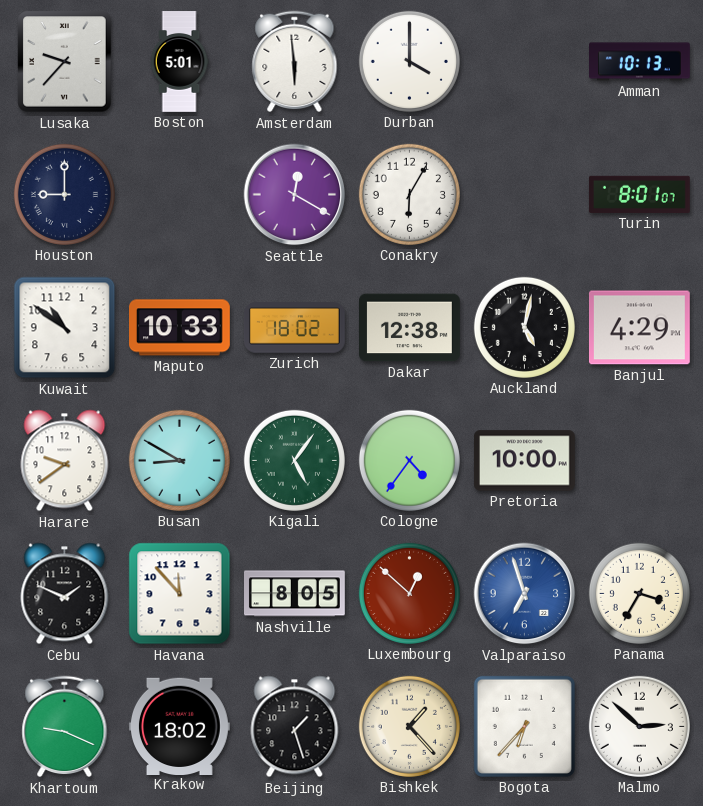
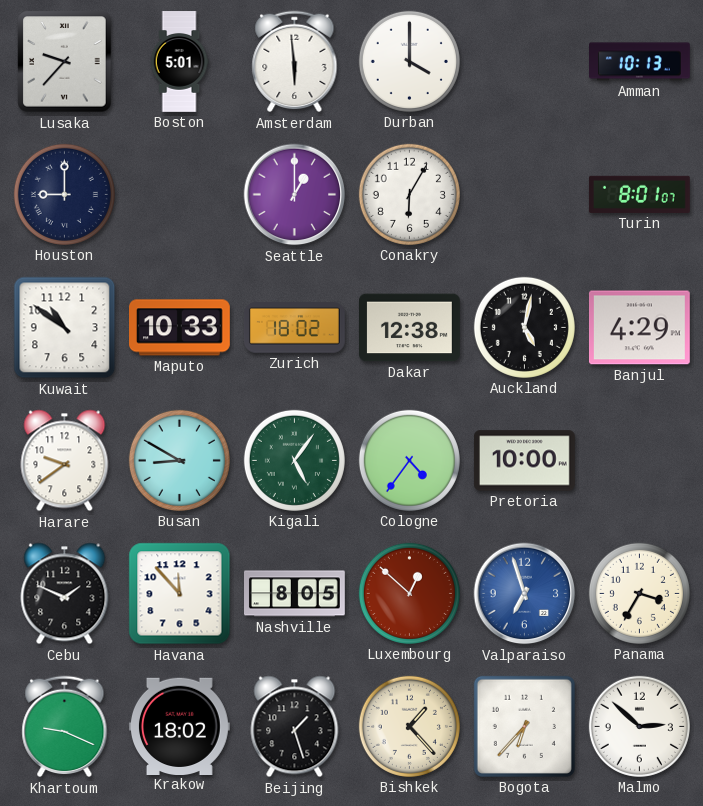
Seattle: 12:20 -> 1:00 (295, 195)
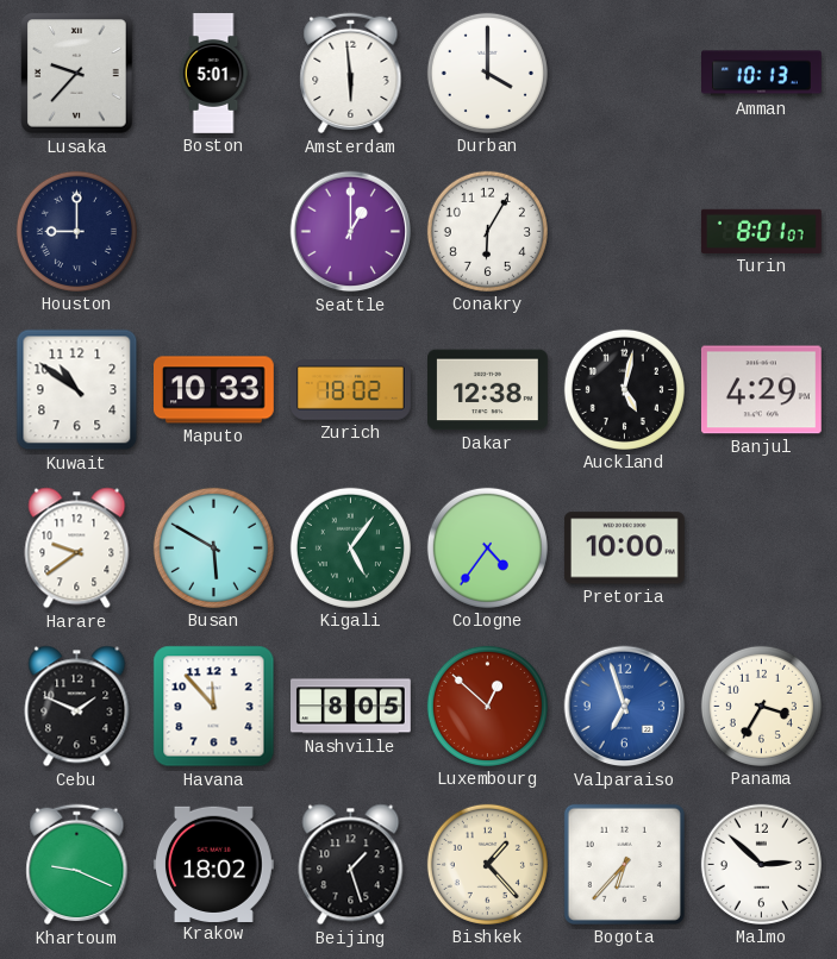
Busan: 8:50 -> 5:50 (213, 547)
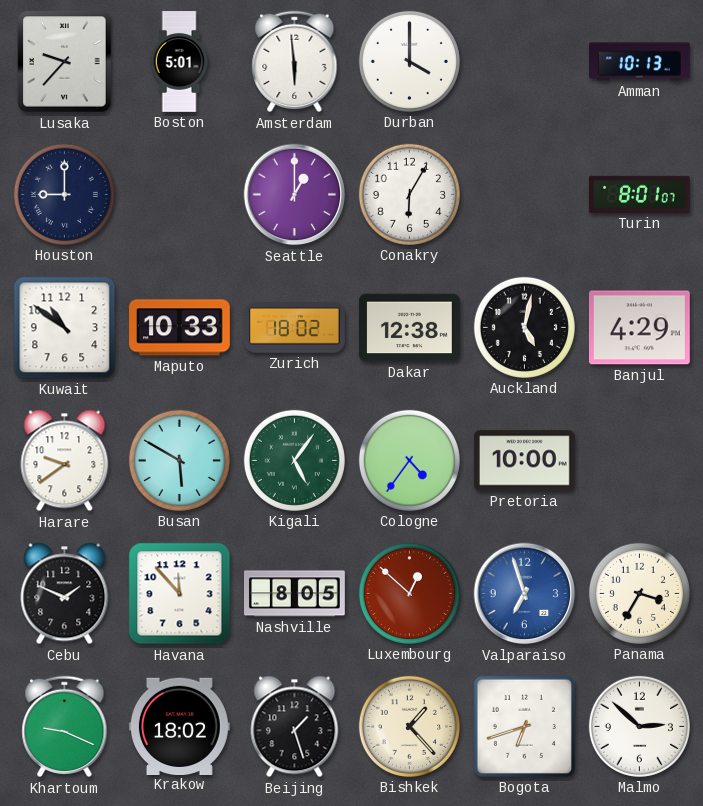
Bogota: 6:37 -> 6:42 (524, 726)
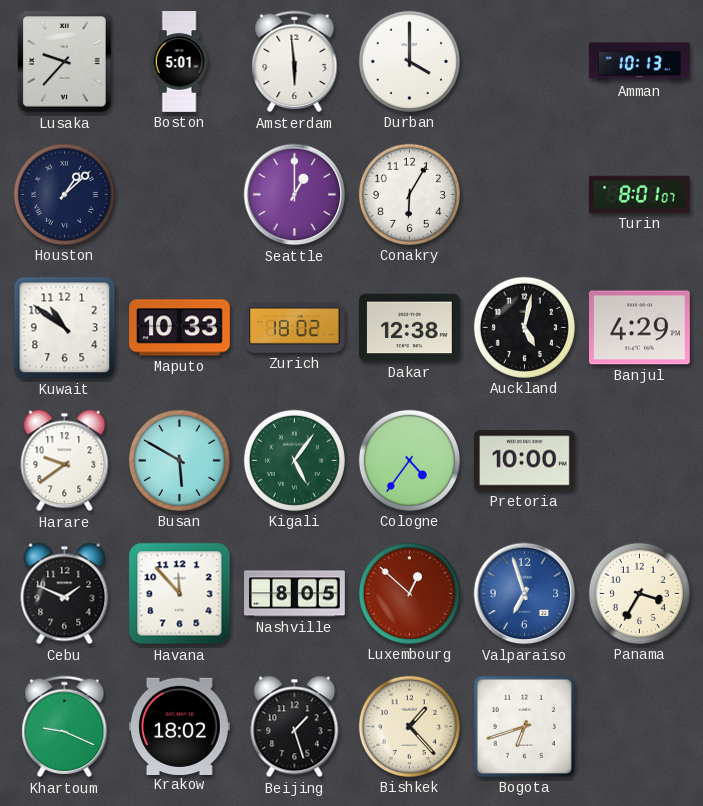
Houston: 9:00 -> 1:08 (64, 194)
Malmo: 2:52 -> none (639, 726)
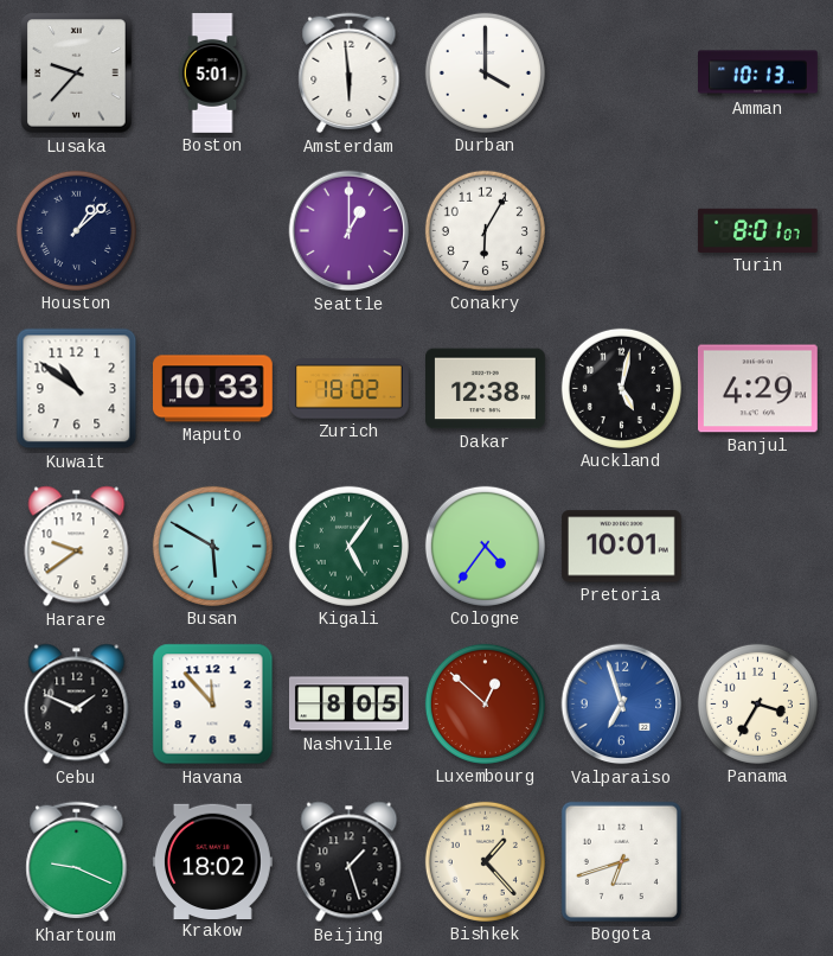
Pretoria: 10:00 -> 10:01 (621, 547)
